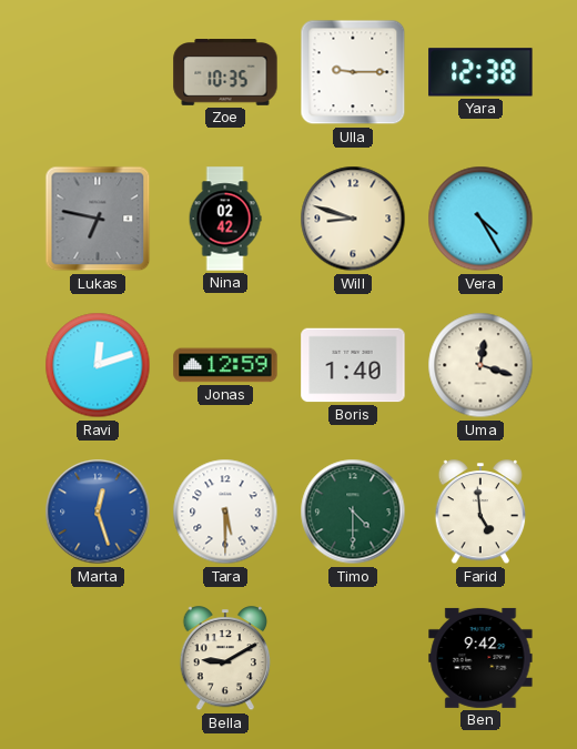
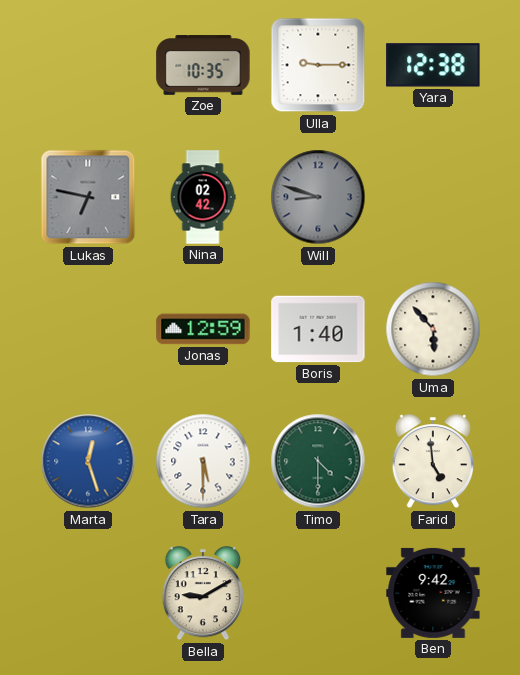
Will dial: cream -> grey (318, 197)
Vera: 4:25 -> none (480, 219)
Ravi: 12:12 -> none (98, 365)
Uma: 12:18 -> 5:53 (433, 329)
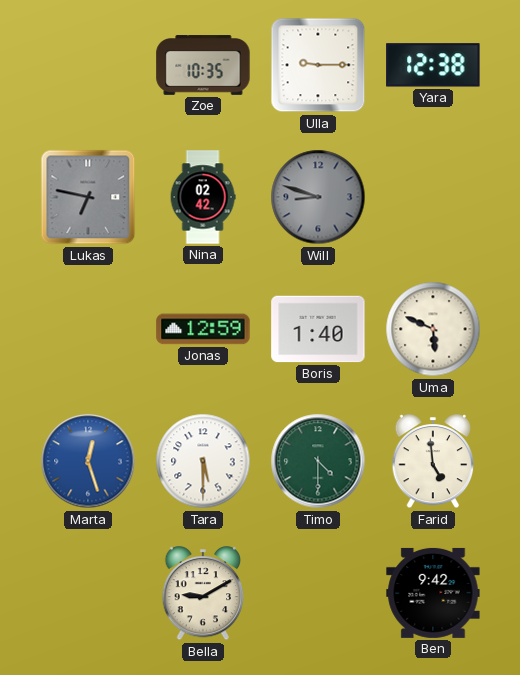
Uma: 5:53 -> 5:49 (433, 329)
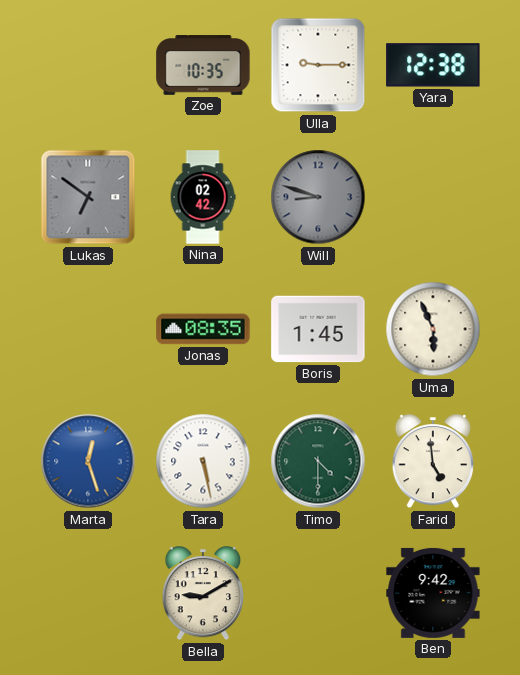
Lukas: 6:47 -> 6:51 (88, 197)
Jonas: 12:59 -> 08:35 (203, 329)
Boris: 1:40 -> 1:45 (318, 329)
Uma: 5:49 -> 5:56 (433, 329)
Tara: 5:30 -> 5:28 (203, 461)
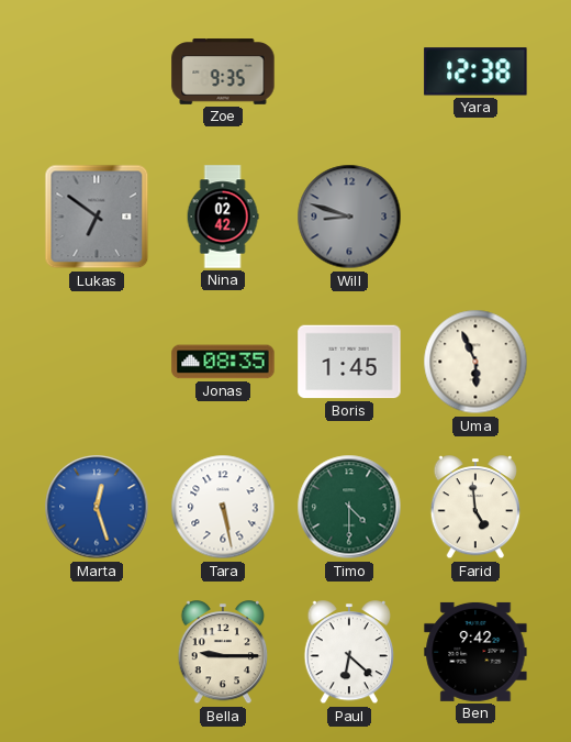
Zoe: 10:35 -> 9:35 (223, 71)
Ulla: 9:15 -> none (318, 65)
Bella: 9:10 -> 9:15 (223, 653)
Paul: none -> 6:22 (349, 653)
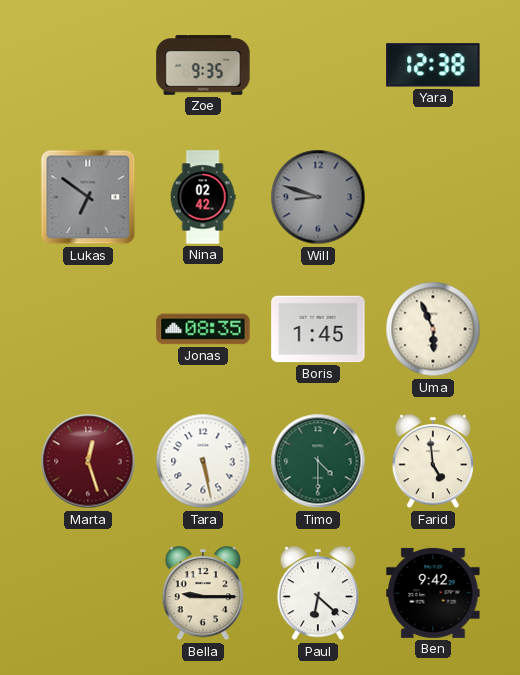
Marta dial: blue -> burgundy (88, 461)
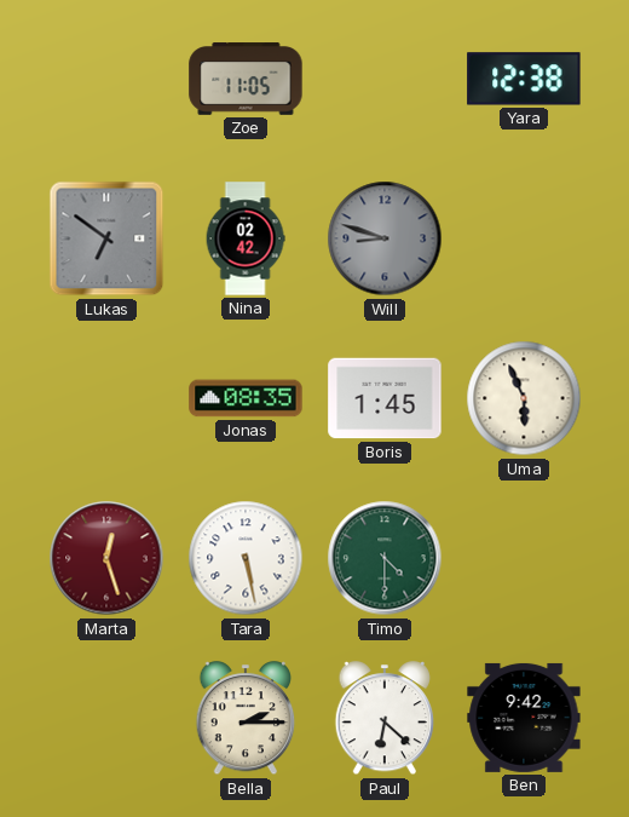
Zoe: 9:35 -> 11:05 (246, 79)
Farid: 4:59 -> none (433, 462)
Bella: 9:15 -> 2:15 (246, 719)
